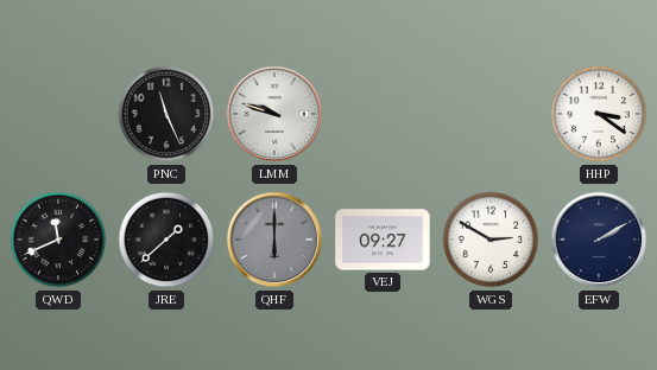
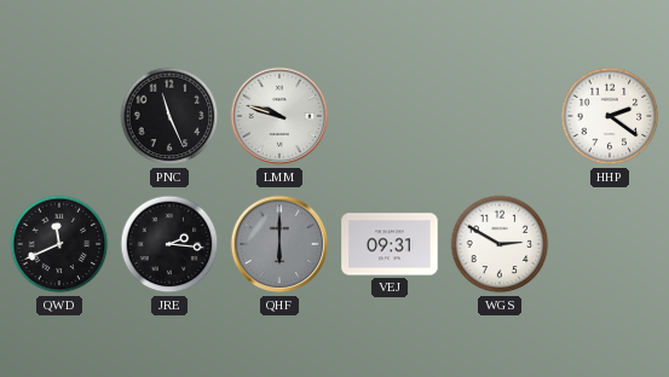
HHP: 3:21 -> 2:21 (610, 116)
JRE: 1:38 -> 2:16 (169, 244)
VEJ: 09:27 -> 09:31 (390, 244)
EFW: 2:10 -> none (599, 240)
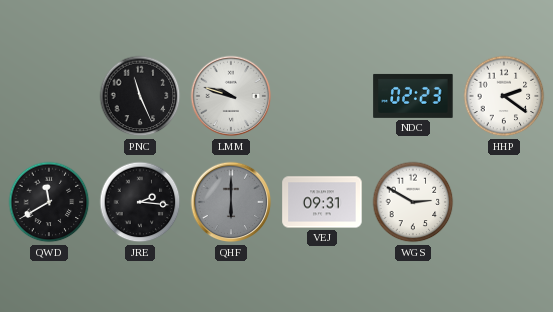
NDC: none -> 02:23 (413, 96)
QWD: 11:41 -> 11:40 (49, 202)
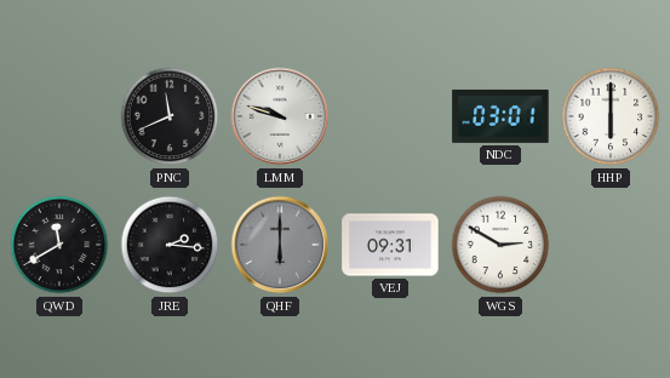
PNC: 11:26 -> 11:41 (170, 116)
NDC: 02:23 -> 03:01 (500, 116)
HHP: 2:21 -> 6:00 (611, 116)
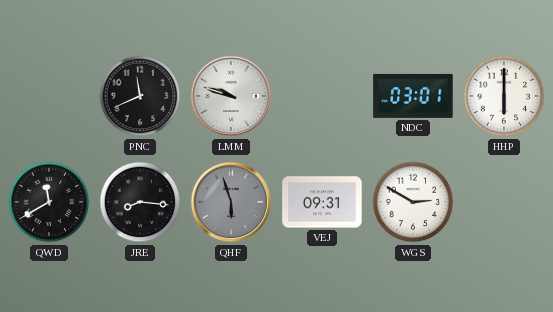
JRE: 2:16 -> 8:16 (140, 202)
QHF: 6:00 -> 5:57 (231, 202)
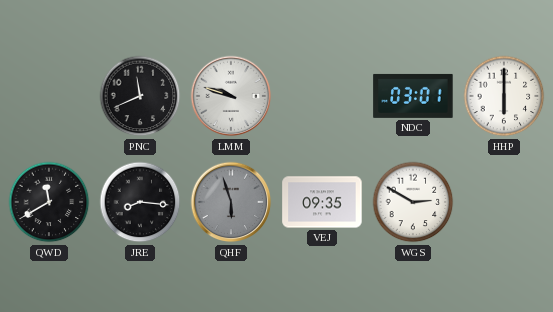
VEJ: 09:31 -> 09:35 (322, 202)
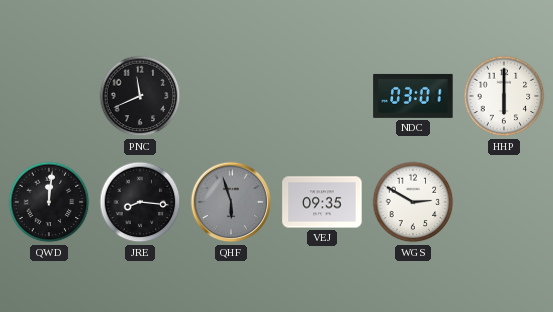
LMM: 9:48 -> none (231, 96)
QWD: 11:40 -> 12:01 (49, 202)
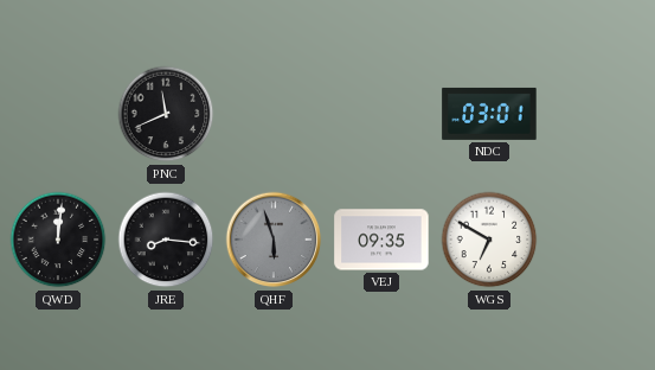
HHP: 6:00 -> none (504, 96)
WGS: 2:50 -> 6:50 (489, 240)
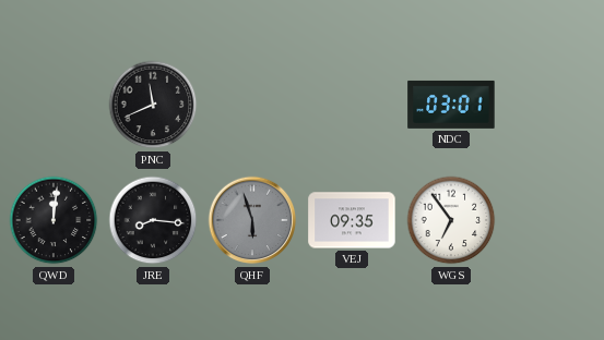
WGS: 6:50 -> 6:54 (451, 220)
